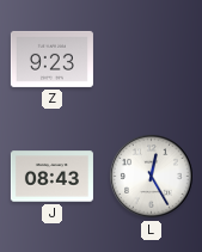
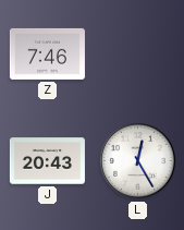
Z: 9:23 -> 7:46 (47, 53)
J: 08:43 -> 20:43 (47, 161)
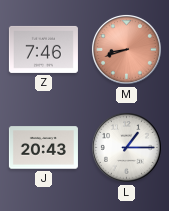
M: none -> 8:42 (126, 49)
L: 12:25 -> 1:15 (126, 147)
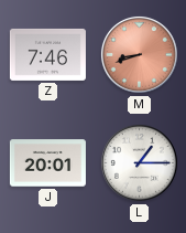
J: 20:43 -> 20:01 (47, 163)
